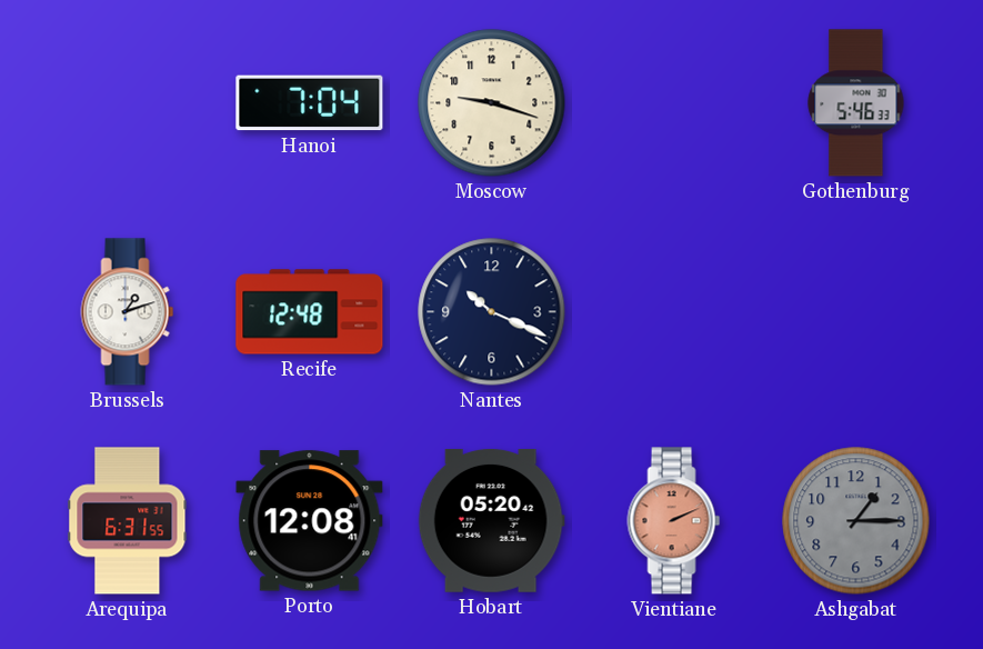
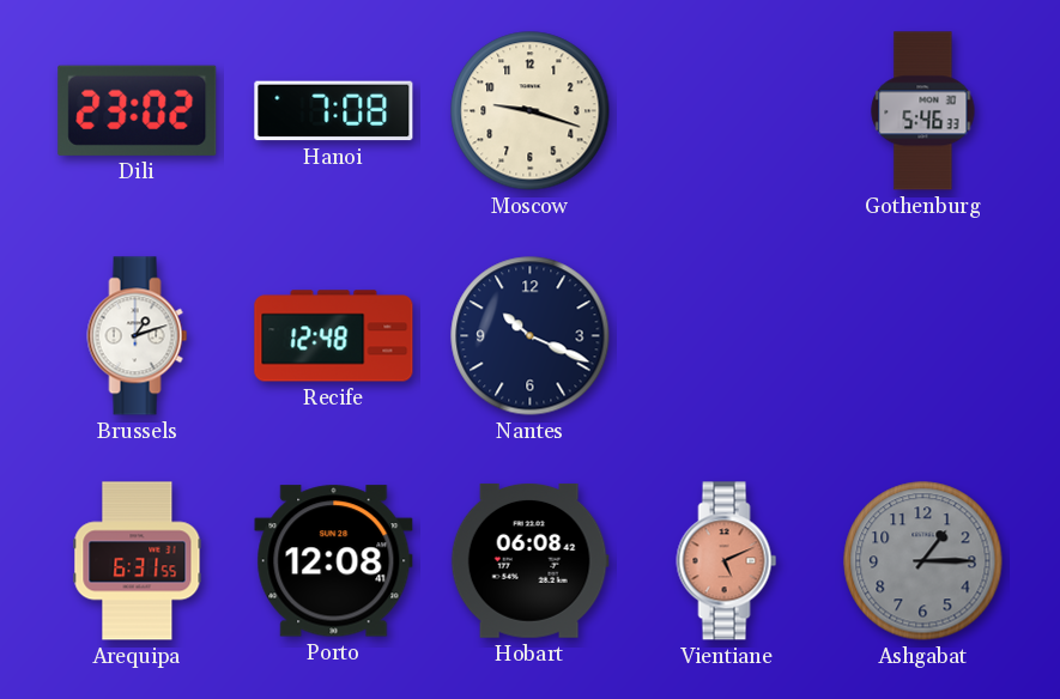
Dili: none -> 23:02 (138, 110)
Hanoi: 7:04 -> 7:08 (334, 111)
Hobart: 05:20 -> 06:08 (529, 560)
Vientiane: 2:11 -> 5:11 (727, 561)
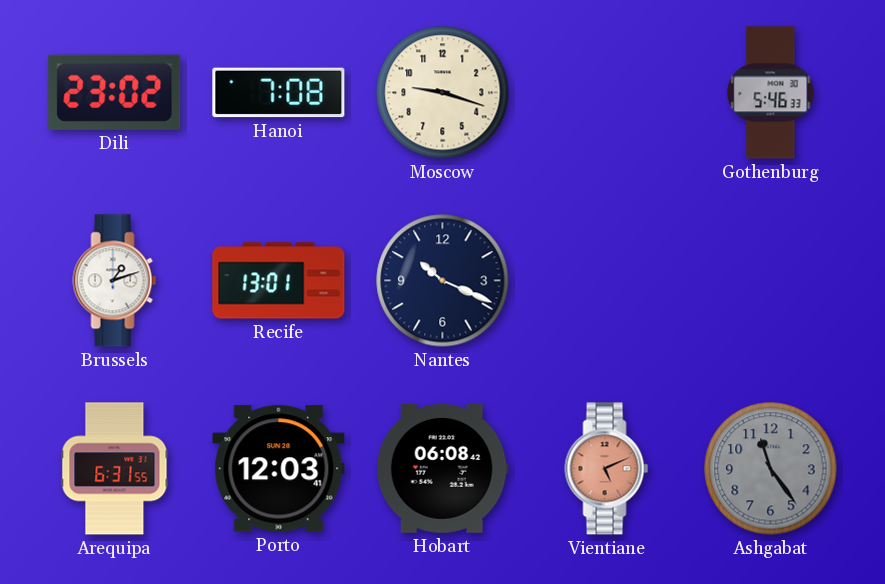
Recife: 12:48 -> 13:01 (279, 281)
Porto: 12:08 -> 12:03 (279, 469)
Ashgabat: 1:15 -> 11:24 (771, 469)
